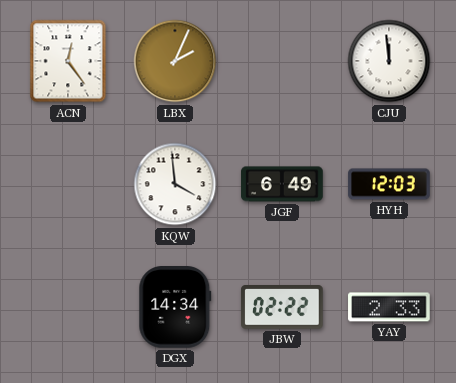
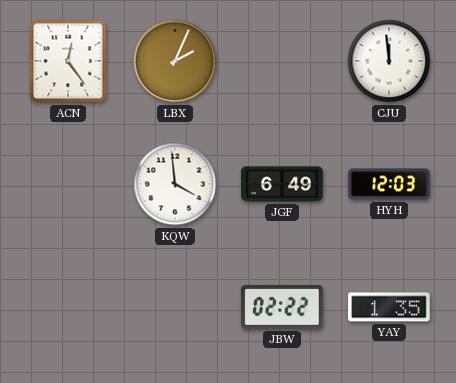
DGX: 14:34 -> none (175, 307)
YAY: 2:33 -> 1:35 (389, 307)
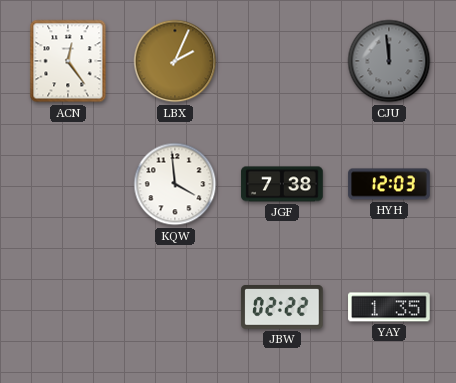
CJU dial: white -> grey (389, 61)
JGF: 6:49 -> 7:38 (282, 184)
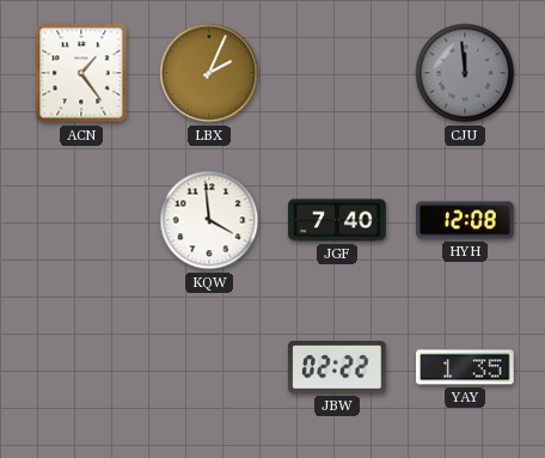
ACN: 12:24 -> 1:24 (81, 73)
JGF: 7:38 -> 7:40 (337, 220)
HYH: 12:03 -> 12:08 (465, 220)
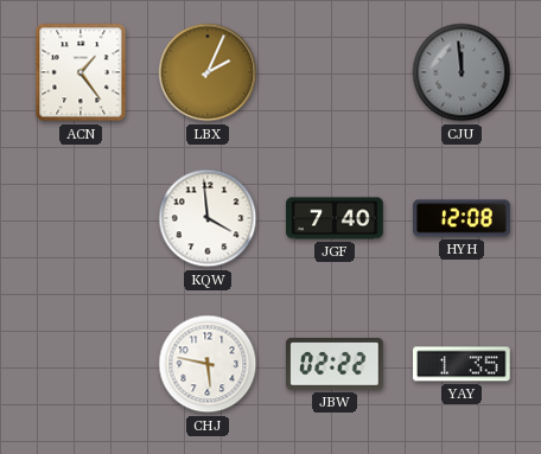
CHJ: none -> 5:47 (208, 364)
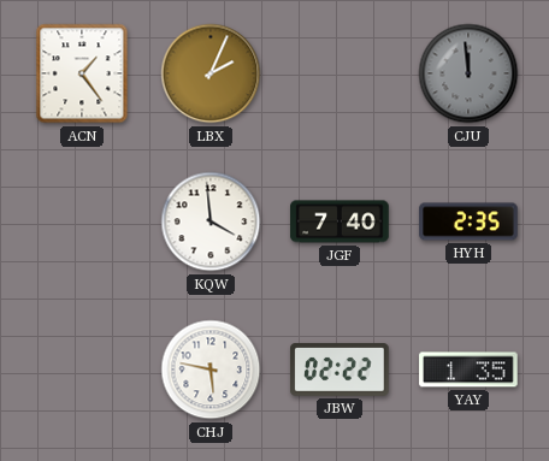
HYH: 12:08 -> 2:35 (468, 221)
